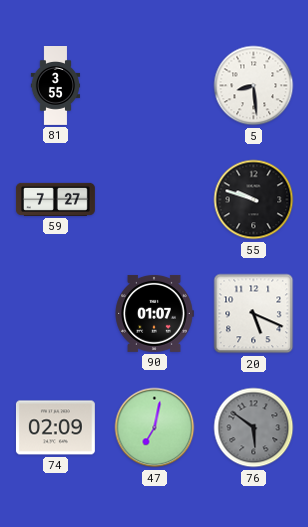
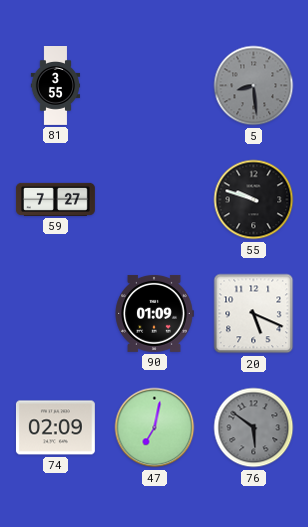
5 dial: white -> grey (254, 86)
90: 01:07 -> 01:09 (154, 313)
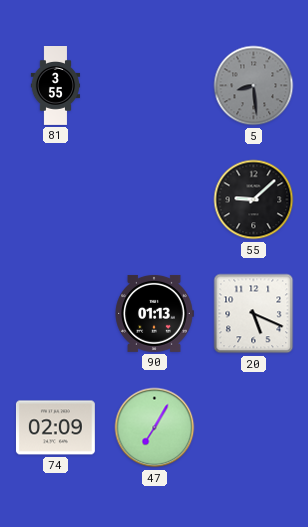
59: 7:27 -> none (55, 199)
55: 9:48 -> 9:08 (254, 200)
90: 01:09 -> 01:13 (154, 313)
47: 7:02 -> 7:05 (155, 428)
76: 5:51 -> none (254, 428)
